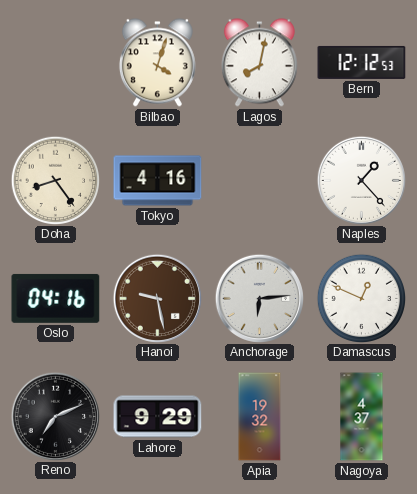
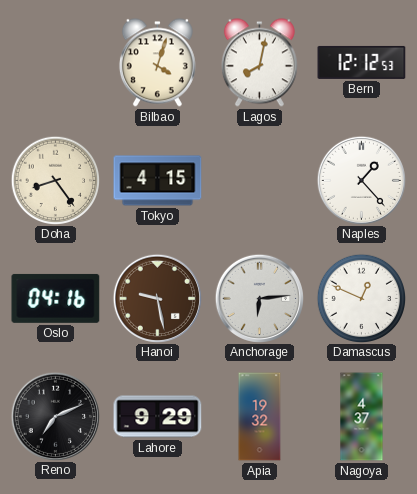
Tokyo: 4:16 -> 4:15 (158, 181)
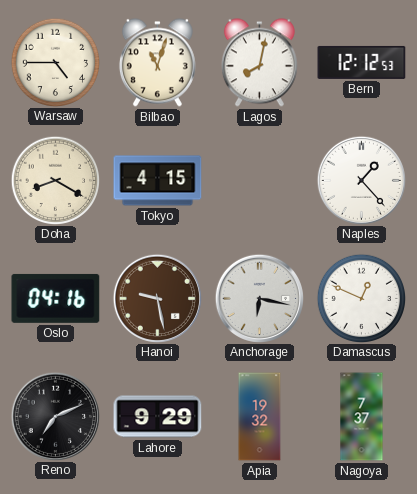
Warsaw: none -> 4:45 (55, 62)
Bilbao: 4:03 -> 11:03 (157, 63)
Doha: 8:24 -> 8:20 (55, 180)
Anchorage: 6:14 -> 6:17 (259, 298)
Nagoya: 4:37 -> 7:37 (362, 417)
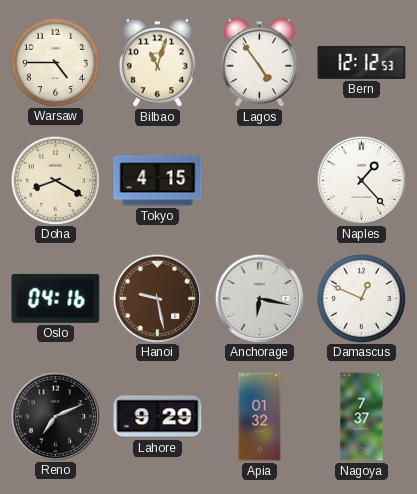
Lagos: 8:02 -> 4:54 (259, 63)
Apia: 19:32 -> 01:32 (260, 417)
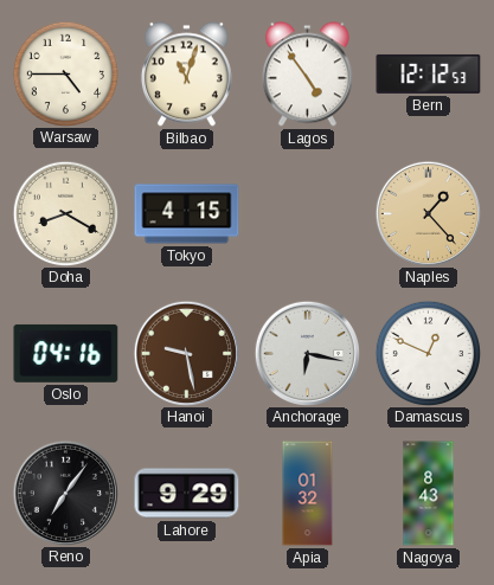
Naples dial: white -> champagne (428, 213)
Reno: 7:11 -> 7:06 (65, 493)
Nagoya: 7:37 -> 8:43 (429, 494)
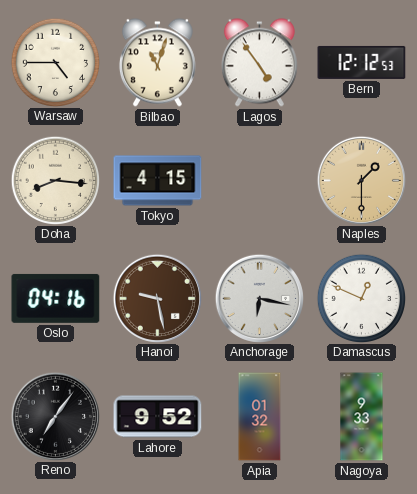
Doha: 8:20 -> 8:16 (55, 180)
Naples: 1:23 -> 1:30 (361, 180)
Lahore: 9:29 -> 9:52 (158, 417)
Nagoya: 8:43 -> 9:33 (362, 417)
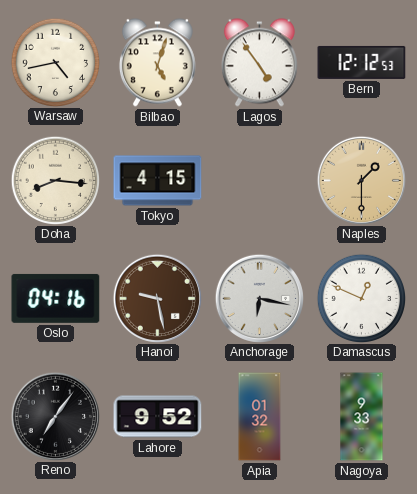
Warsaw: 4:45 -> 4:43 (55, 62)
Bilbao: 11:03 -> 5:03 (157, 63)
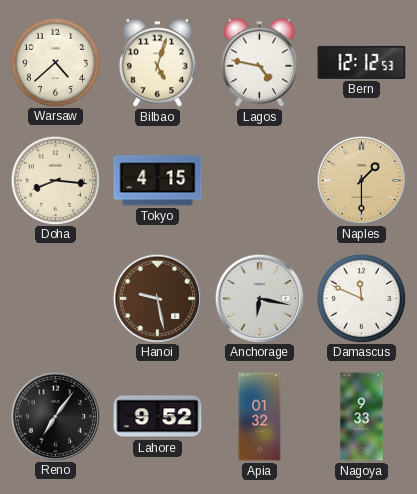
Warsaw: 4:43 -> 4:38 (55, 62)
Lagos: 4:54 -> 4:47 (259, 63)
Oslo: 04:16 -> none (56, 298)
Damascus: 12:49 -> 11:49 (361, 298)
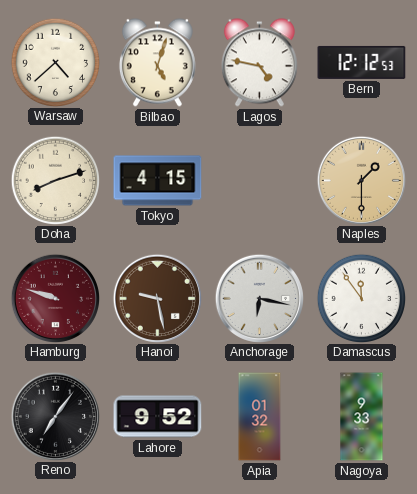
Doha: 8:16 -> 8:12 (55, 180)
Hamburg: none -> 9:48 (55, 298)
Damascus: 11:49 -> 11:54 (361, 298)
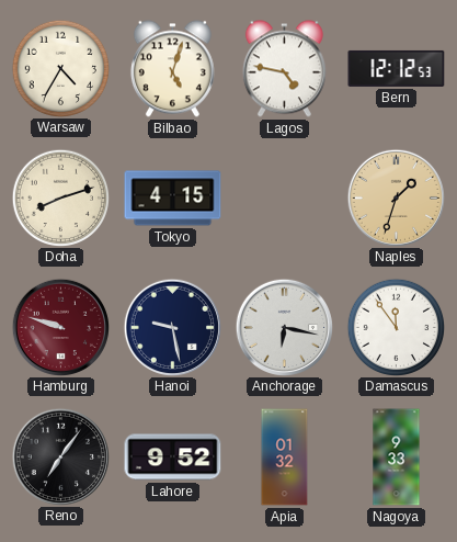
Warsaw: 4:38 -> 4:35 (60, 68)
Naples: 1:30 -> 1:33 (396, 197)
Hanoi dial: brown -> navy (172, 327)
